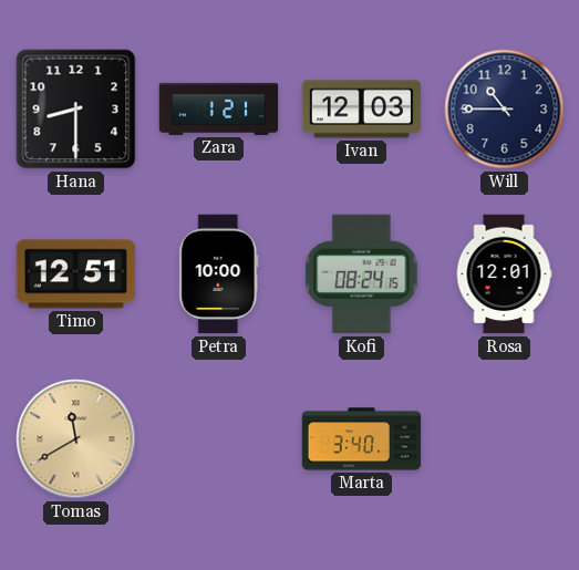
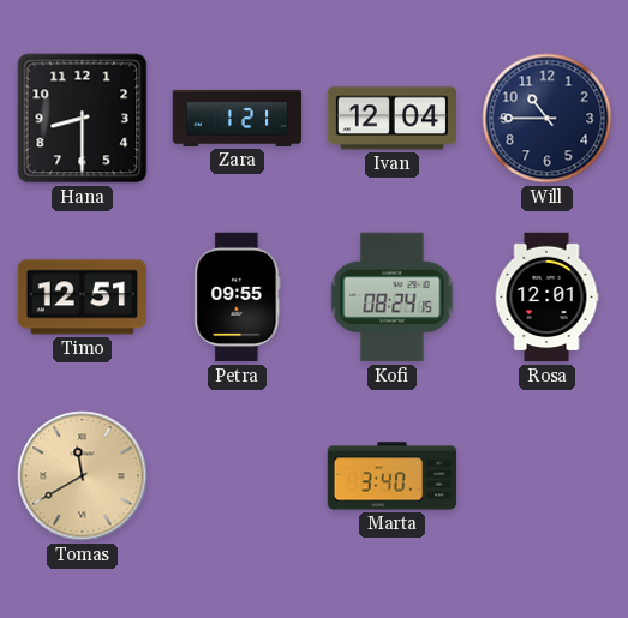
Ivan: 12:03 -> 12:04 (393, 119)
Petra: 10:00 -> 09:55 (238, 298)
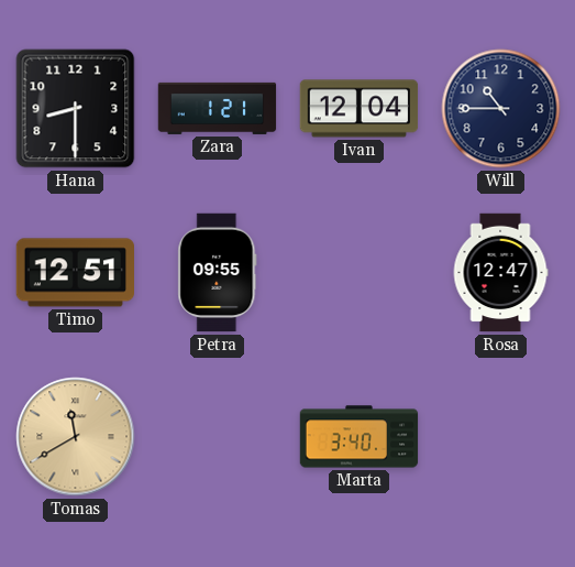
Kofi: 08:24 -> none (393, 298)
Rosa: 12:01 -> 12:47 (500, 273)
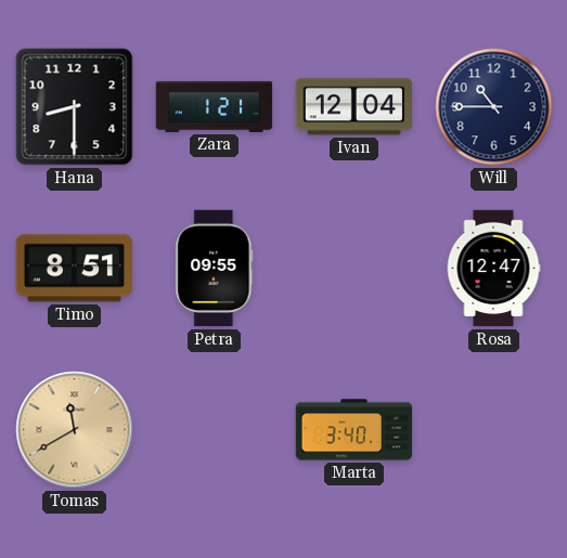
Timo: 12:51 -> 8:51 (74, 269)
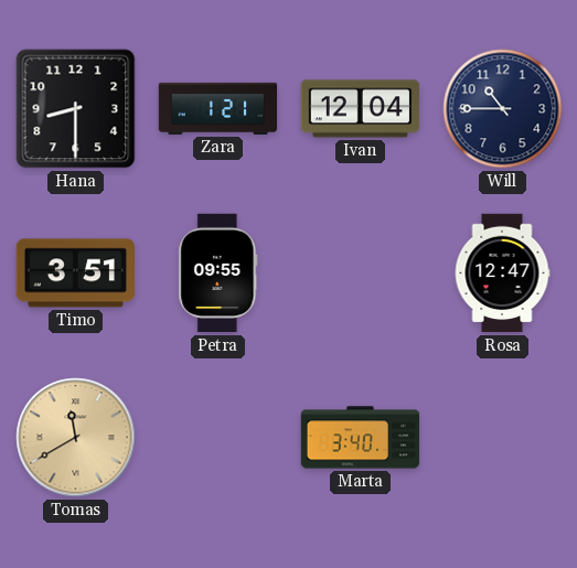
Timo: 8:51 -> 3:51 (75, 274)
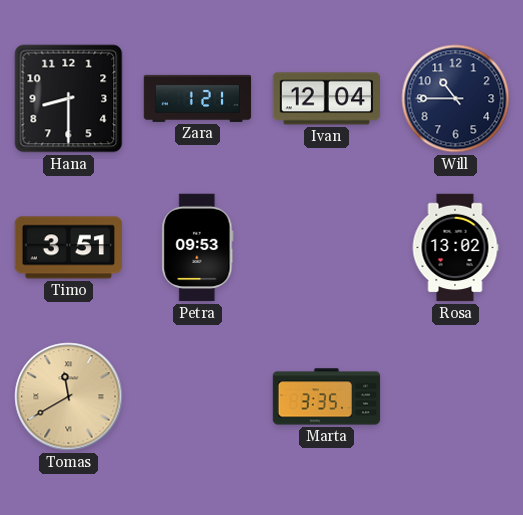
Petra: 09:55 -> 09:53 (198, 248)
Rosa: 12:47 -> 13:02 (455, 248)
Marta: 3:40 -> 3:35 (327, 397)
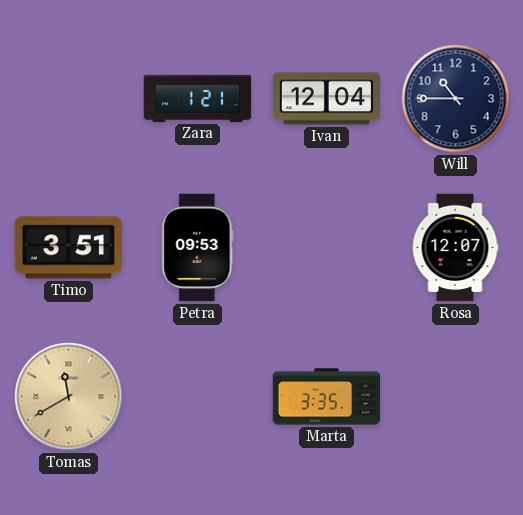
Hana: 8:30 -> none (69, 99)
Rosa: 13:02 -> 12:07 (455, 248)
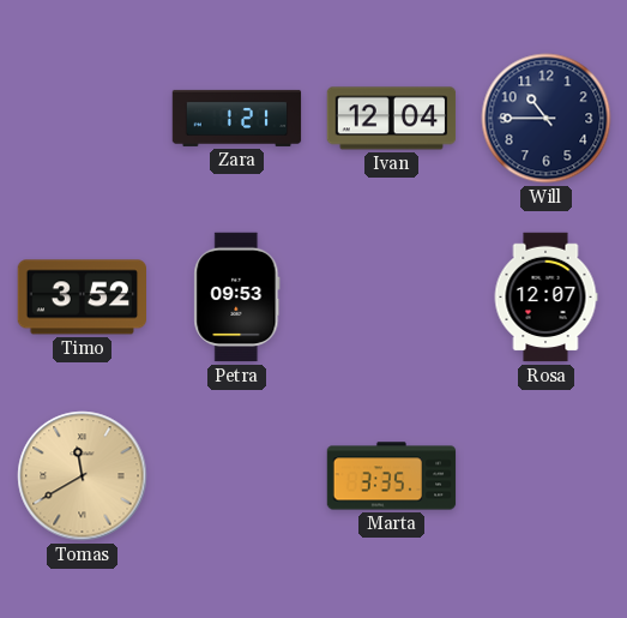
Timo: 3:51 -> 3:52 (82, 298)
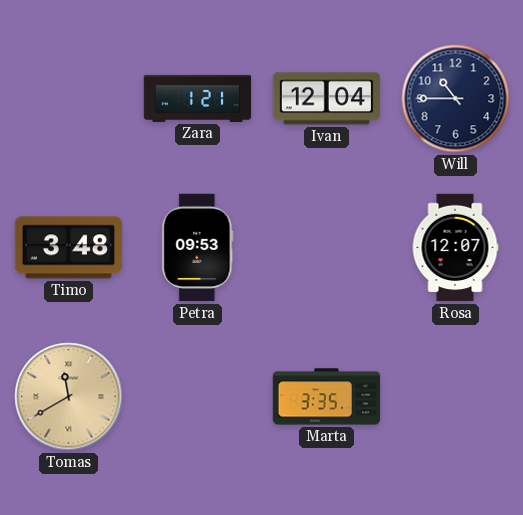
Timo: 3:52 -> 3:48 (68, 248)
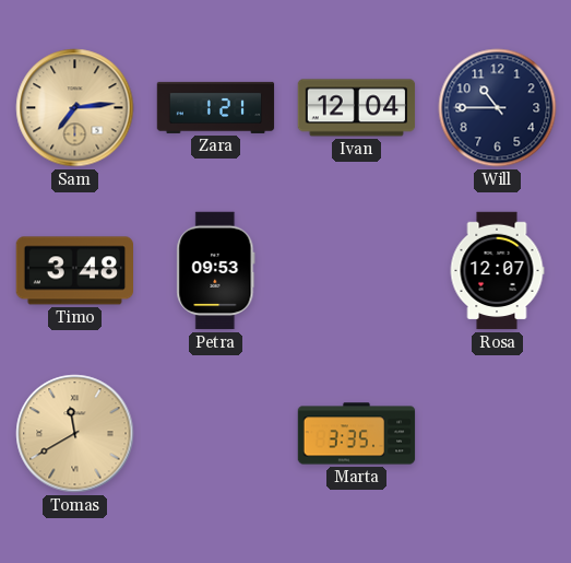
Sam: none -> 7:14 (75, 108)
